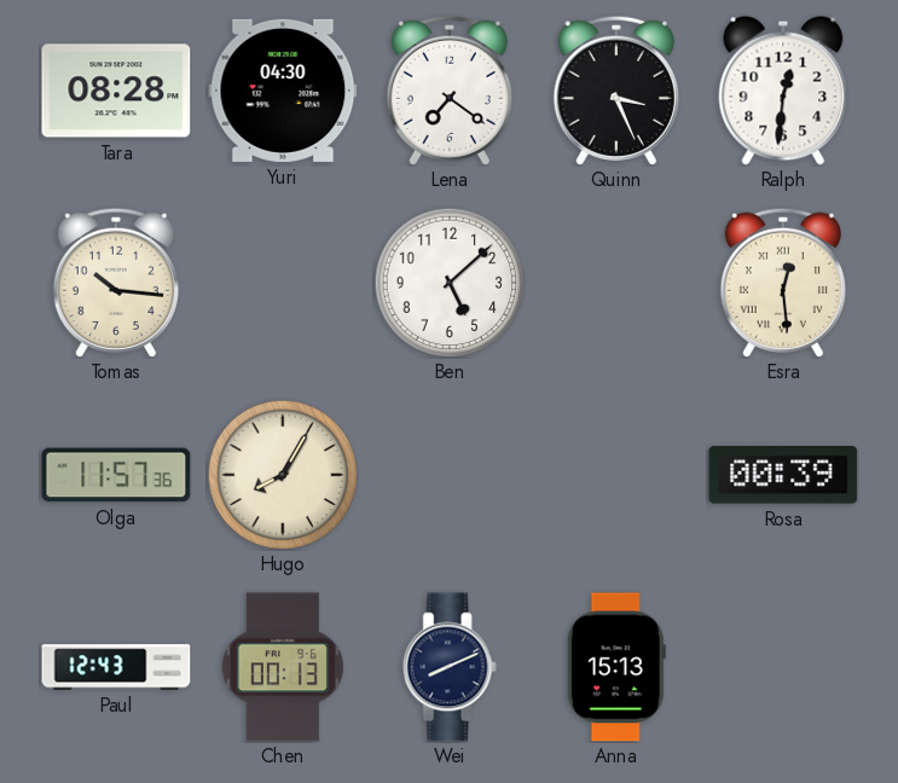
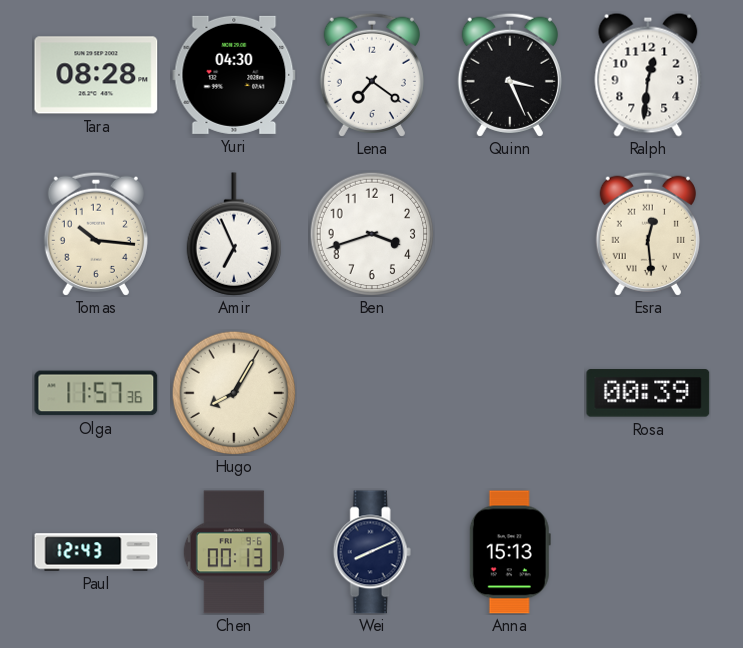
Amir: none -> 6:56 (233, 234)
Ben: 5:08 -> 3:42 (372, 234)
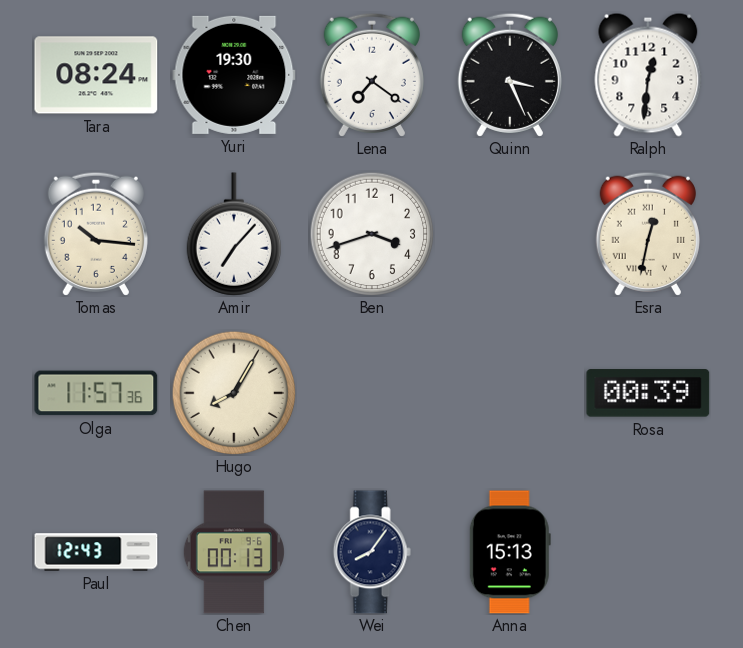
Tara: 08:28 -> 08:24 (96, 75)
Yuri: 04:30 -> 19:30 (234, 75)
Amir: 6:56 -> 7:07 (233, 234)
Esra: 12:29 -> 12:32 (648, 234)
Wei: 8:11 -> 8:06 (372, 552)
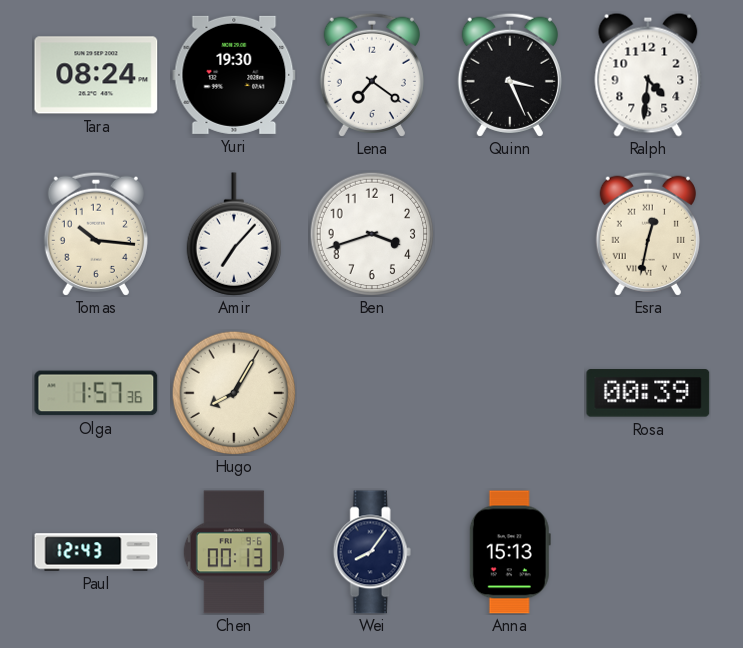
Ralph: 12:31 -> 4:31 (648, 75)
Olga: 11:57 -> 1:57 (96, 393)
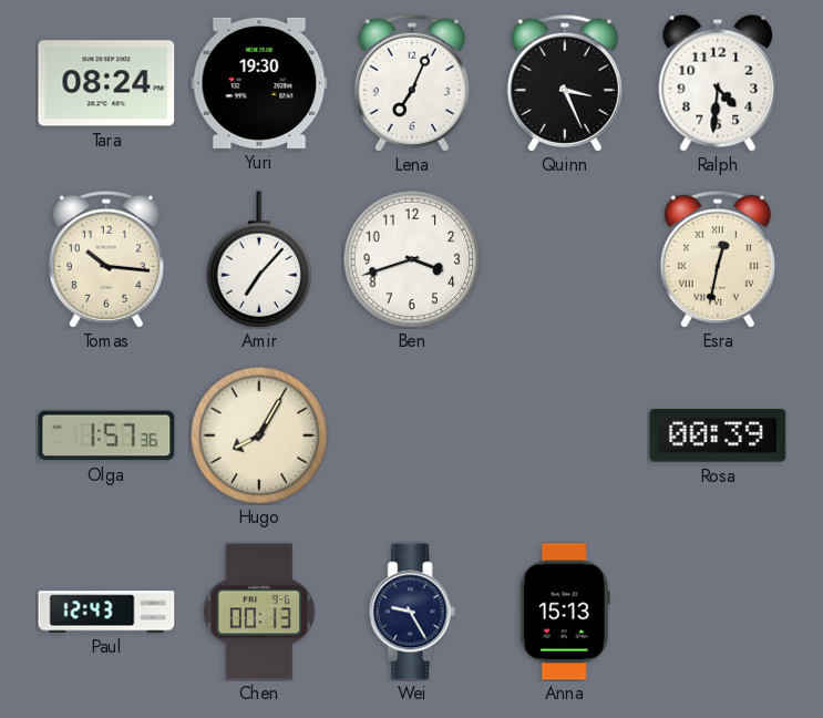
Lena: 7:21 -> 7:04 (412, 83)
Wei: 8:06 -> 9:25 (412, 612)
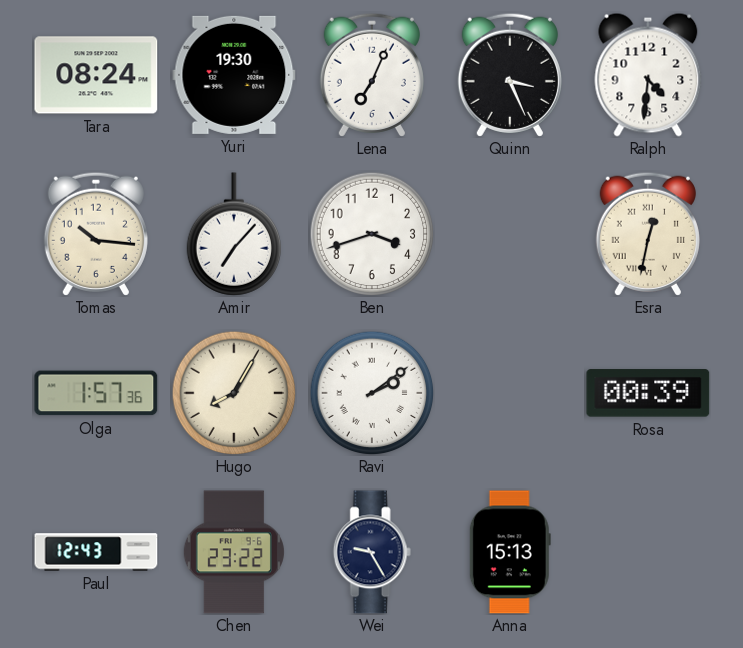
Ravi: none -> 2:09 (372, 393)
Chen: 00:13 -> 23:22 (234, 552)
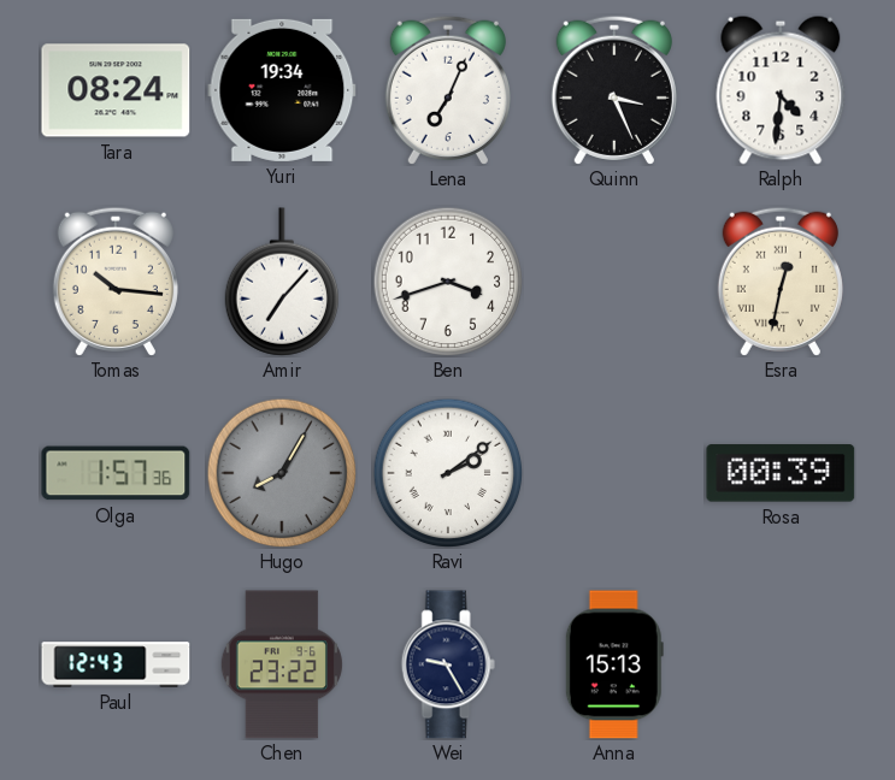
Yuri: 19:30 -> 19:34 (282, 90)
Hugo dial: cream -> grey (282, 473)
